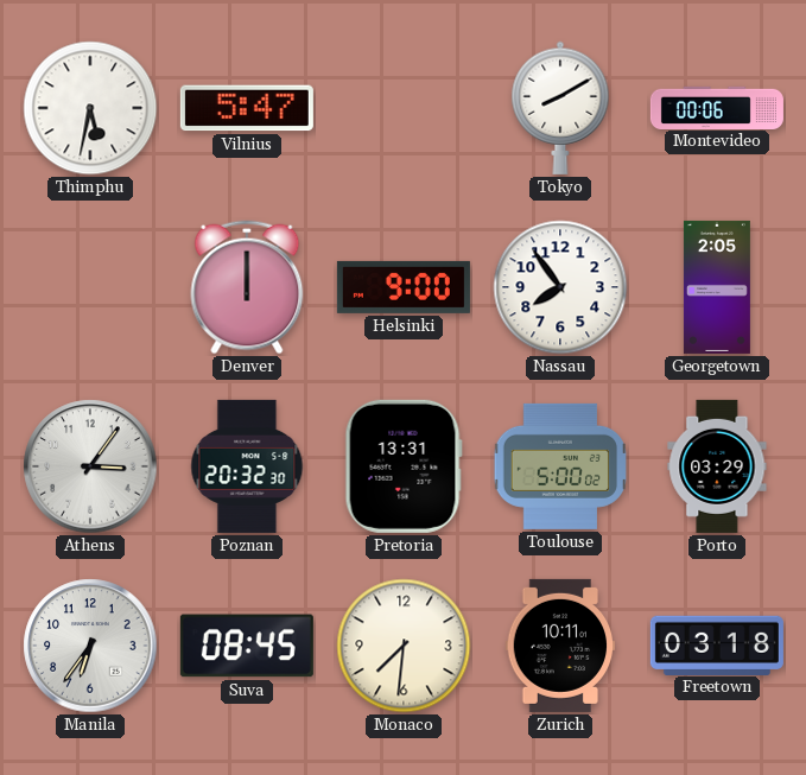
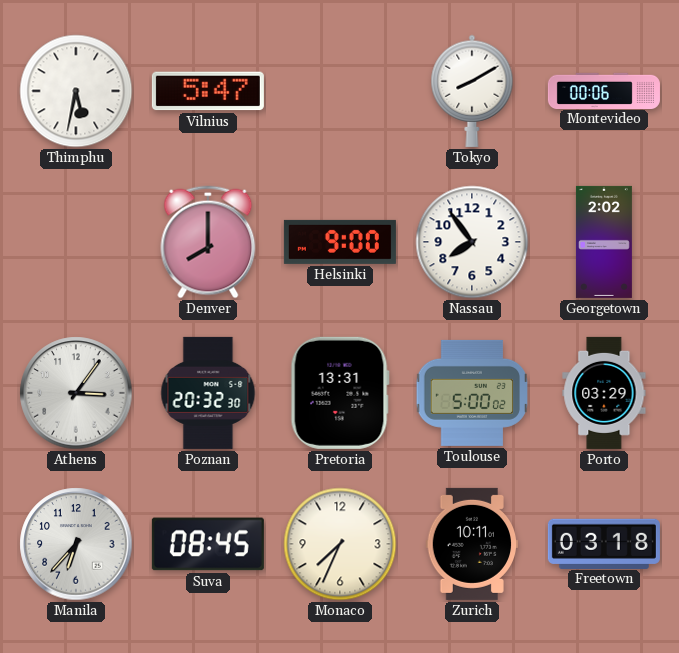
Denver: 12:00 -> 8:00 (208, 242)
Georgetown: 2:05 -> 2:02 (604, 242)
Manila: 6:36 -> 6:37 (76, 544)
Monaco: 7:31 -> 7:34 (340, 544)
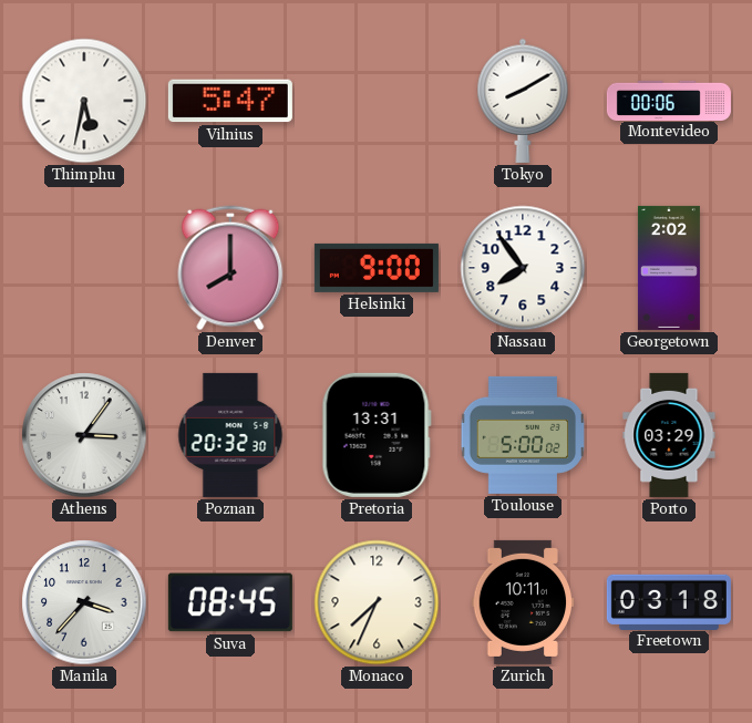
Manila: 6:37 -> 3:37 (84, 602)
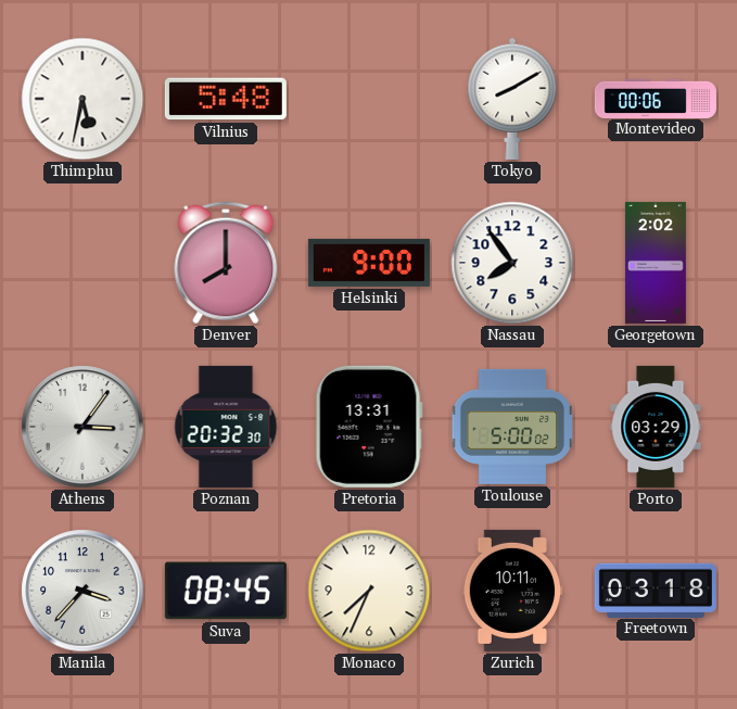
Vilnius: 5:47 -> 5:48 (226, 99)
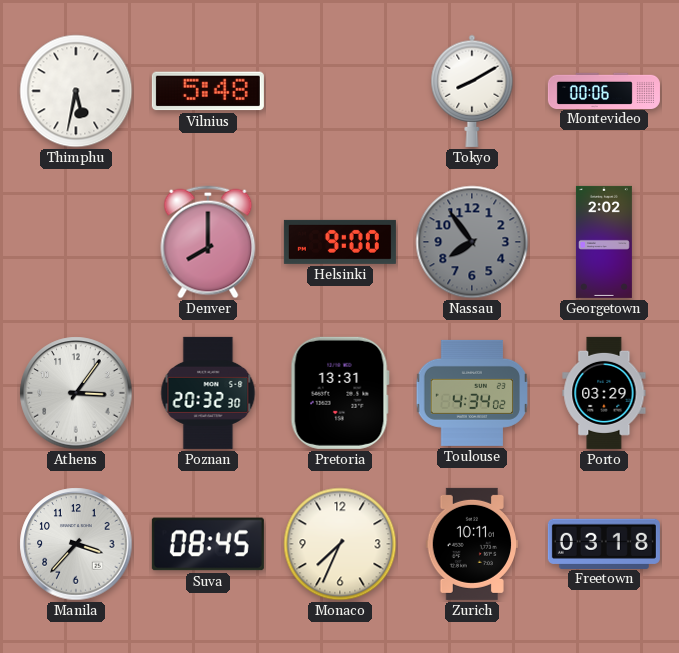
Nassau dial: white -> grey (472, 242)
Toulouse: 5:00 -> 4:34 (472, 393)
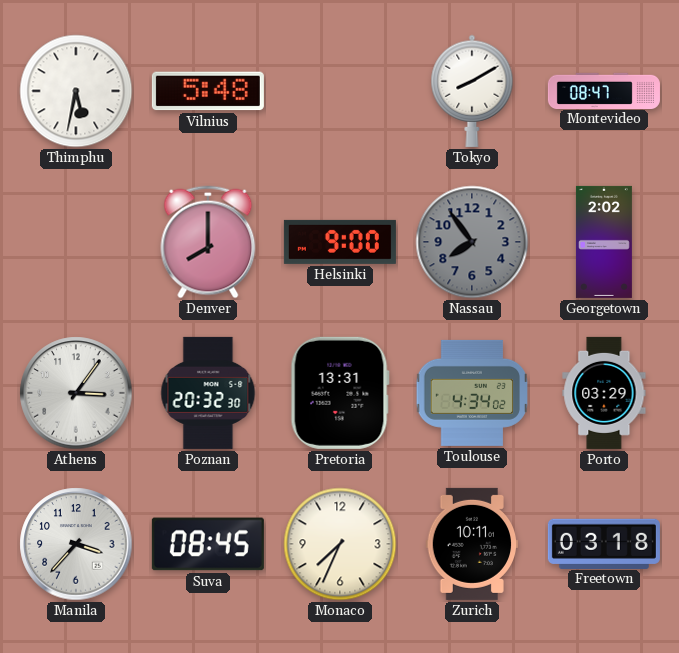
Montevideo: 00:06 -> 08:47 (604, 90)
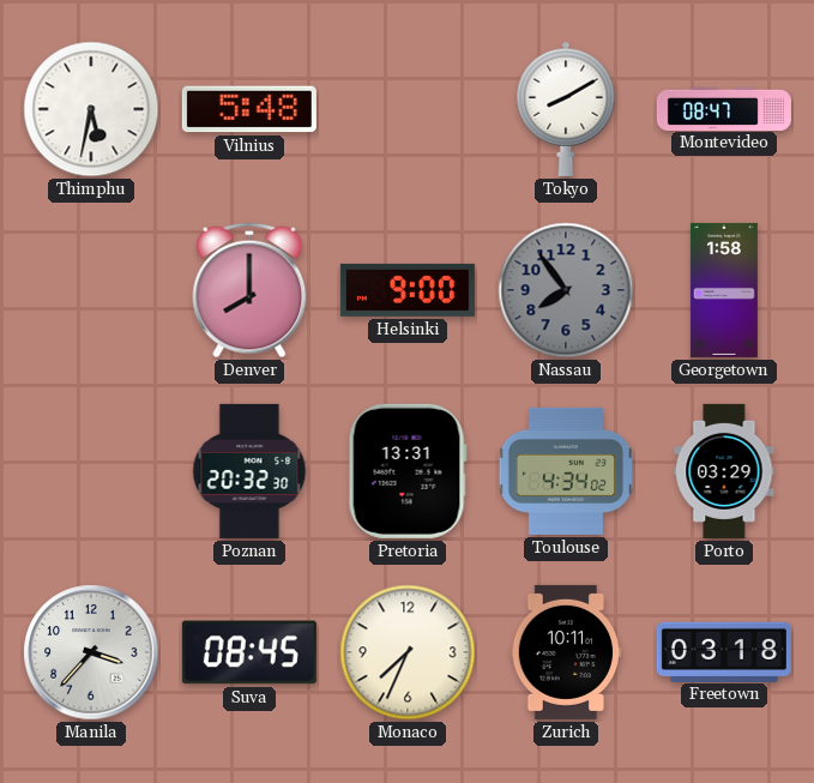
Georgetown: 2:02 -> 1:58 (724, 290)
Athens: 3:06 -> none (76, 393)
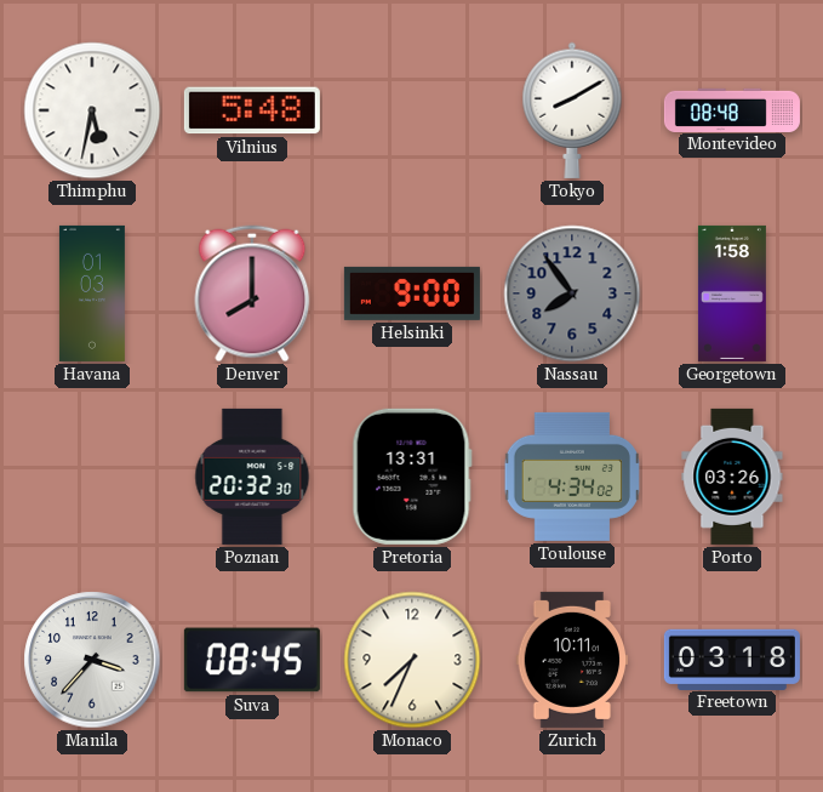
Montevideo: 08:47 -> 08:48 (732, 109)
Havana: none -> 01:03 (92, 294)
Porto: 03:29 -> 03:26 (732, 477)
